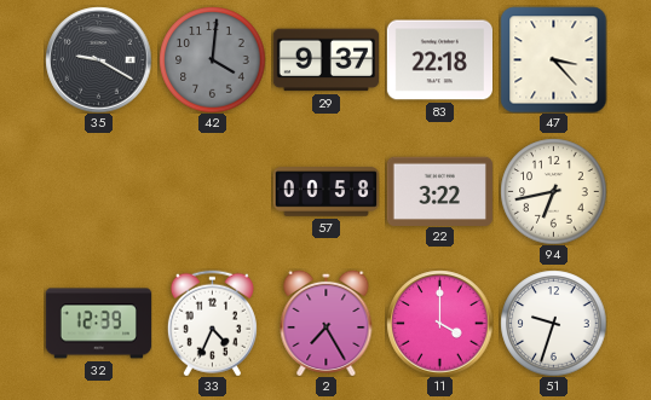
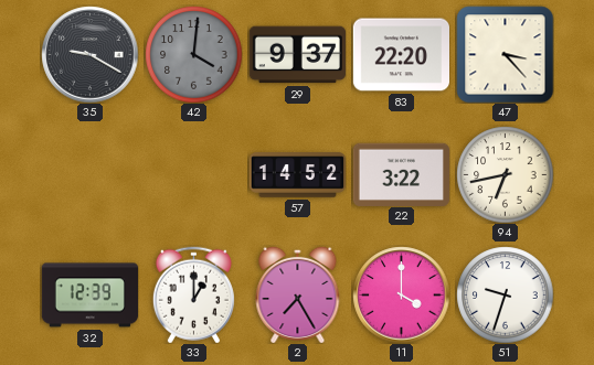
83: 22:18 -> 22:20 (401, 55)
57: 00:58 -> 14:52 (297, 175)
33: 4:34 -> 1:00 (193, 294)
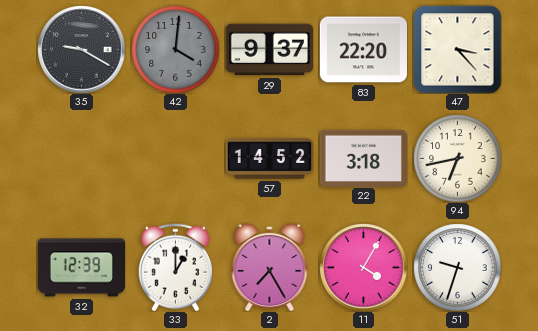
22: 3:22 -> 3:18 (363, 158)
11: 4:00 -> 4:05 (363, 267)
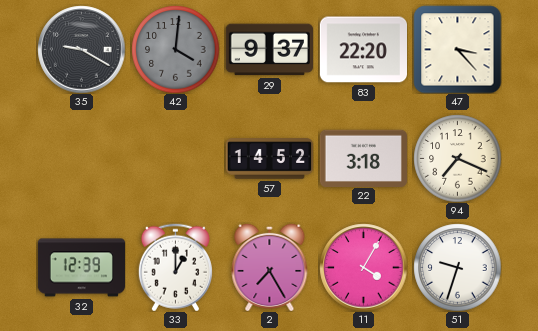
94: 6:43 -> 7:19 (457, 158)
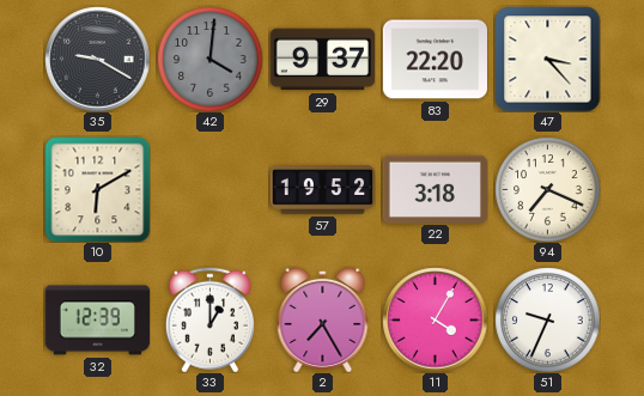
10: none -> 6:10 (97, 189)
57: 14:52 -> 19:52 (322, 190)
51: 9:33 -> 9:34 (547, 319)
